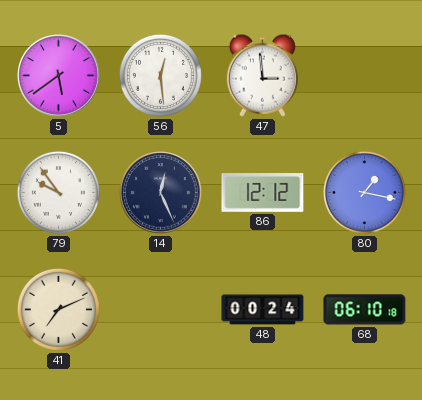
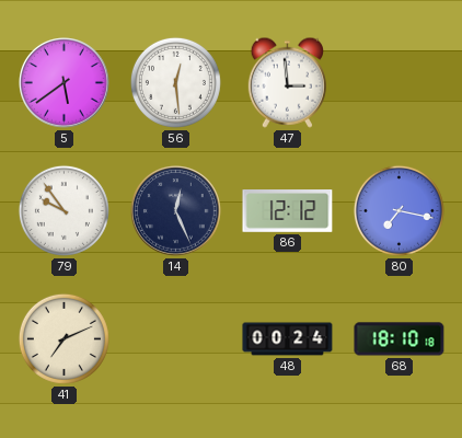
80: 1:17 -> 7:17 (399, 210)
68: 06:10 -> 18:10 (400, 339)
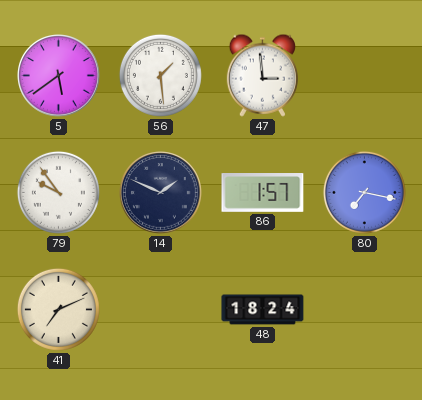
56: 12:29 -> 1:29 (160, 75)
14: 12:26 -> 1:49 (161, 193)
86: 12:12 -> 1:57 (263, 193)
48: 00:24 -> 18:24 (263, 310)
68: 18:10 -> none (400, 339)
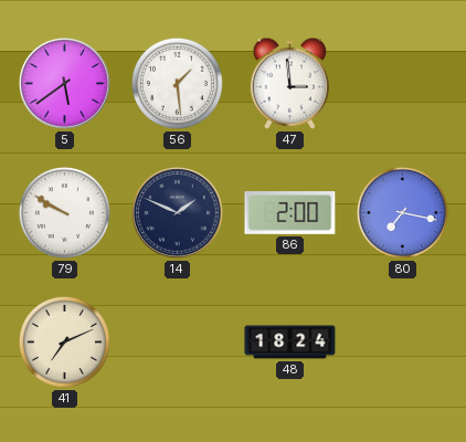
79: 9:54 -> 9:50 (64, 212)
86: 1:57 -> 2:00 (290, 213)
